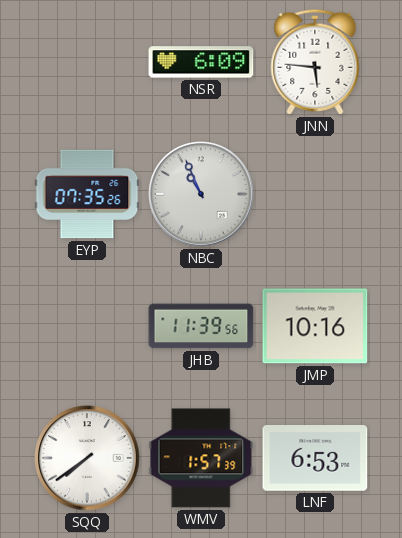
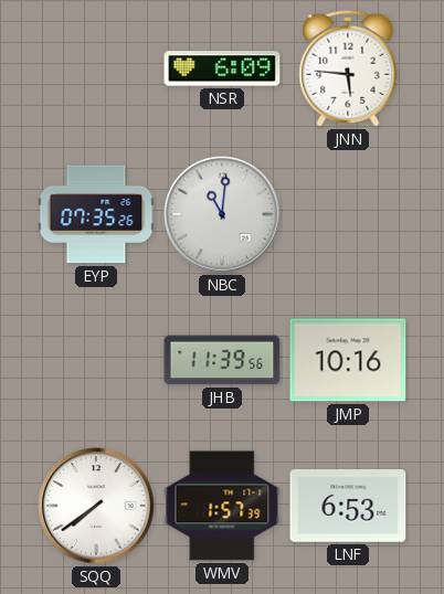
NBC: 10:56 -> 11:01 (222, 214)
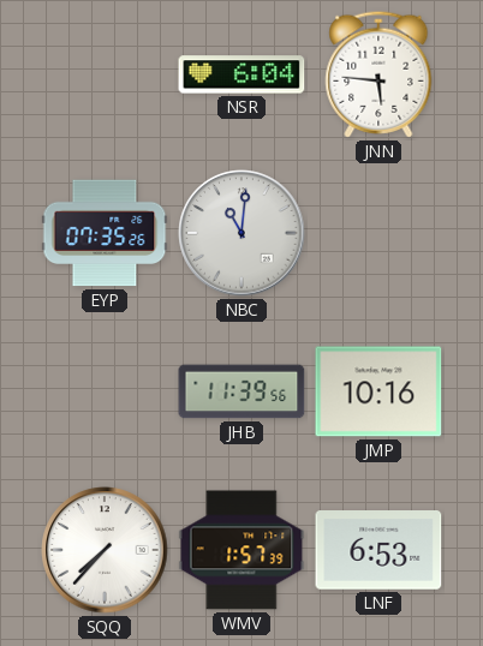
NSR: 6:09 -> 6:04 (241, 74)
SQQ: 7:39 -> 7:37 (105, 550)
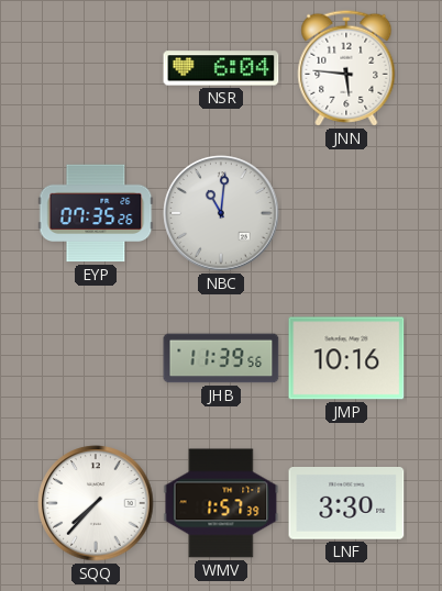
LNF: 6:53 -> 3:30 (346, 504)
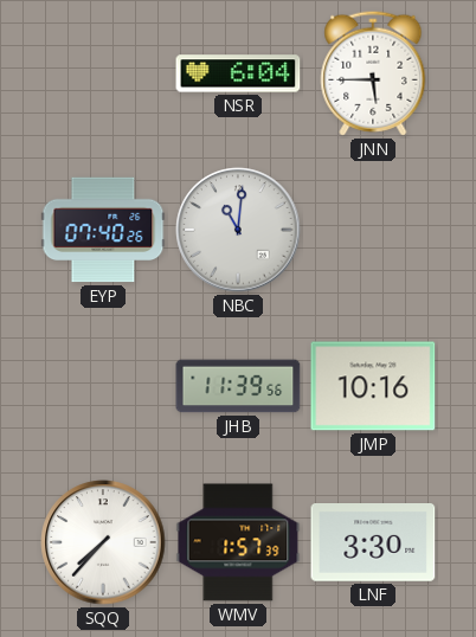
JNN: 5:46 -> 5:45 (373, 73)
EYP: 07:35 -> 07:40 (103, 230)
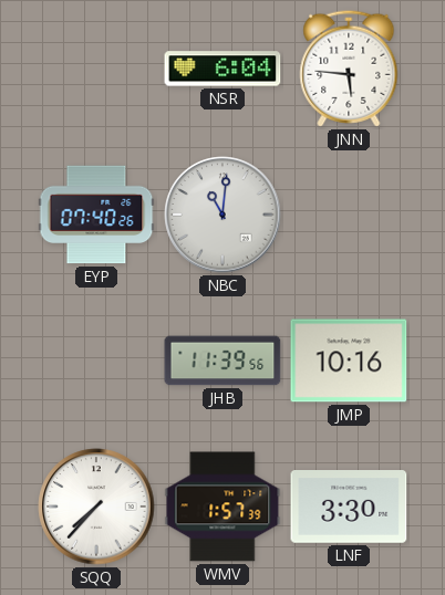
JNN: 5:45 -> 5:46 (349, 69)
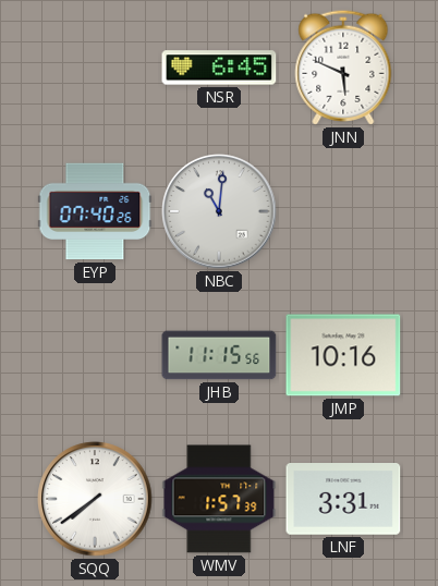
NSR: 6:04 -> 6:45 (219, 68)
JNN: 5:46 -> 5:49 (343, 68)
JHB: 11:39 -> 11:15 (219, 355)
SQQ: 7:37 -> 7:39 (95, 499)
LNF: 3:30 -> 3:31 (343, 500)
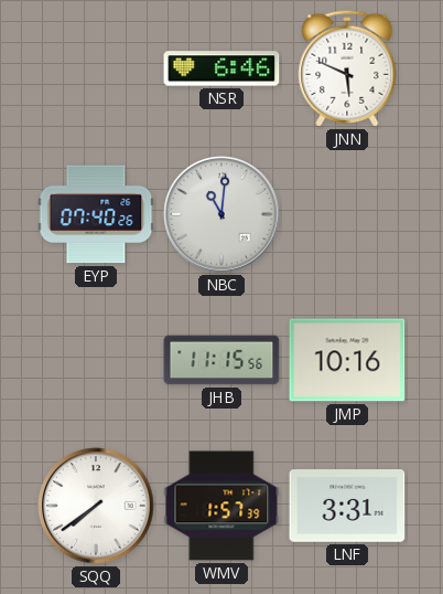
NSR: 6:45 -> 6:46 (221, 68)
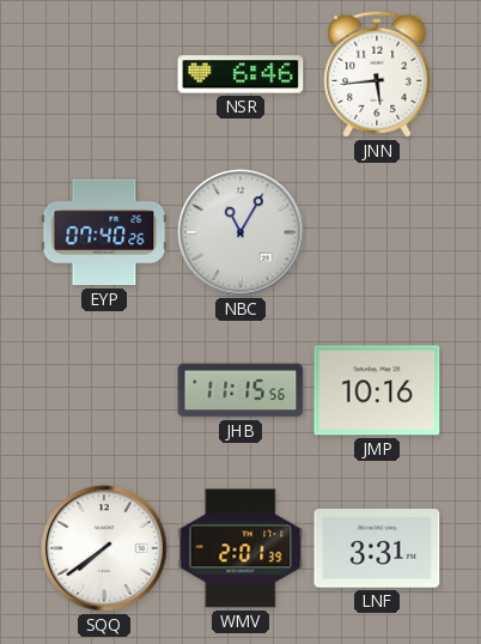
JNN: 5:49 -> 5:44 (377, 74)
NBC: 11:01 -> 11:05 (240, 232)
WMV: 1:57 -> 2:01 (240, 548)
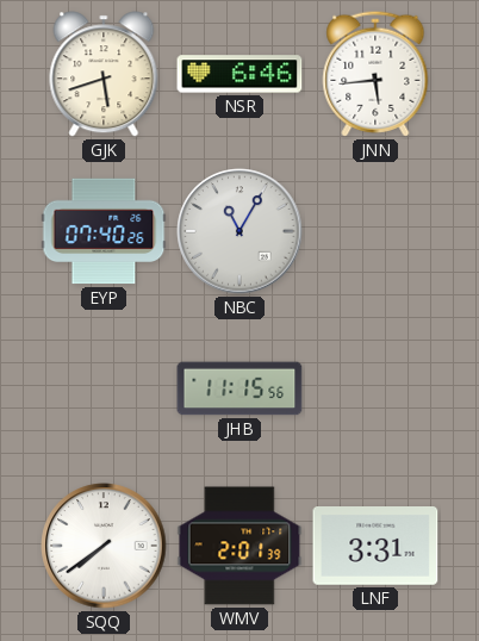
GJK: none -> 5:42 (104, 74)
JMP: 10:16 -> none (377, 390)
